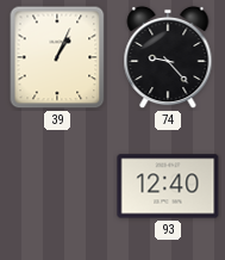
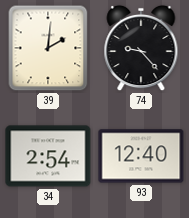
39: 1:04 -> 2:01 (48, 48)
34: none -> 2:54 (48, 156)
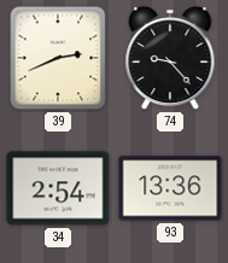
39: 2:01 -> 2:41 (58, 58)
93: 12:40 -> 13:36 (170, 188)
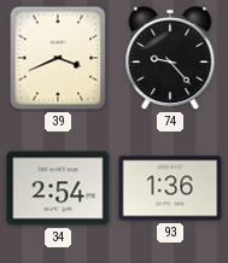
39: 2:41 -> 3:41 (58, 58)
93: 13:36 -> 1:36 (170, 188)
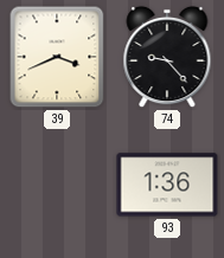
34: 2:54 -> none (58, 188)
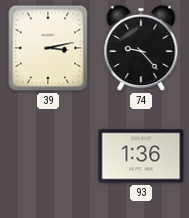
39: 3:41 -> 3:13 (48, 48)
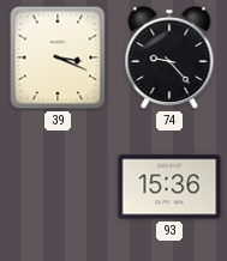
39: 3:13 -> 3:19 (58, 57)
93: 1:36 -> 15:36 (169, 187)
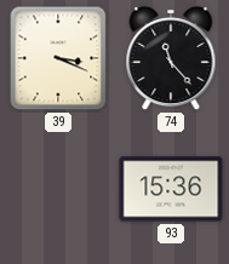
74: 9:23 -> 11:23 (171, 58)
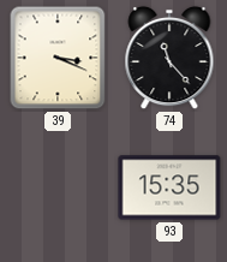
93: 15:36 -> 15:35 (169, 187)
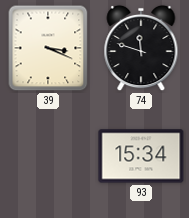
74: 11:23 -> 11:48 (141, 48)
93: 15:35 -> 15:34 (141, 156)
